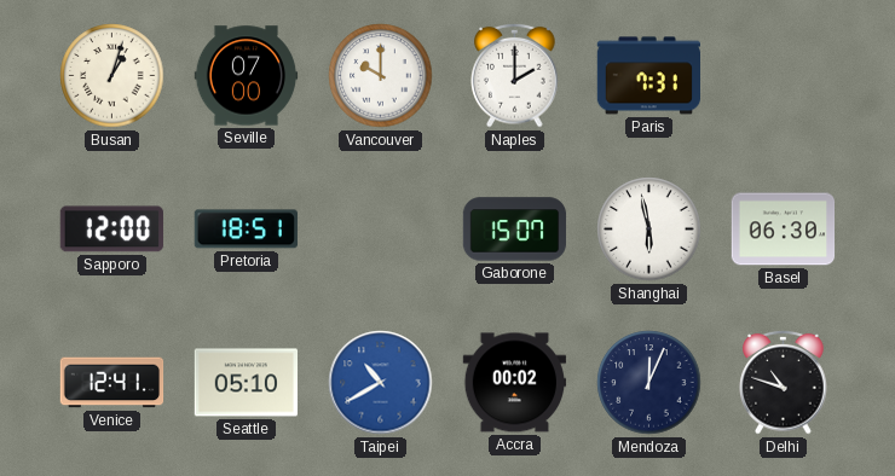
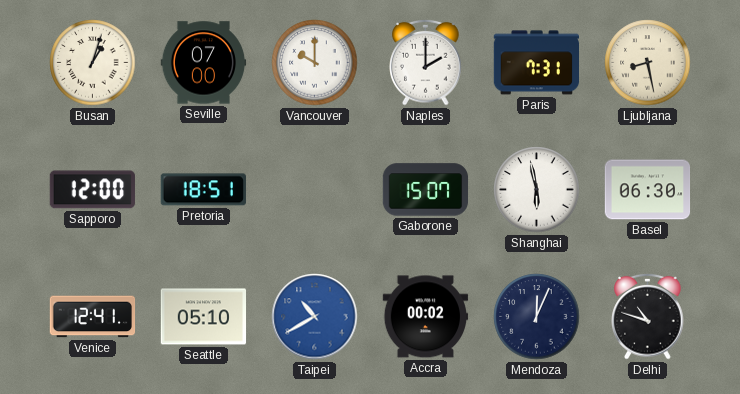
Ljubljana: none -> 8:28 (648, 63)
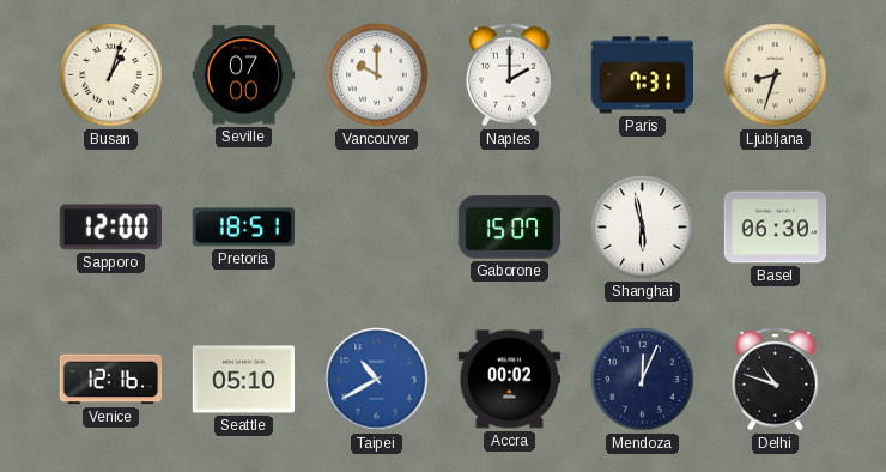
Ljubljana: 8:28 -> 8:33 (776, 75)
Venice: 12:41 -> 12:16 (111, 380)
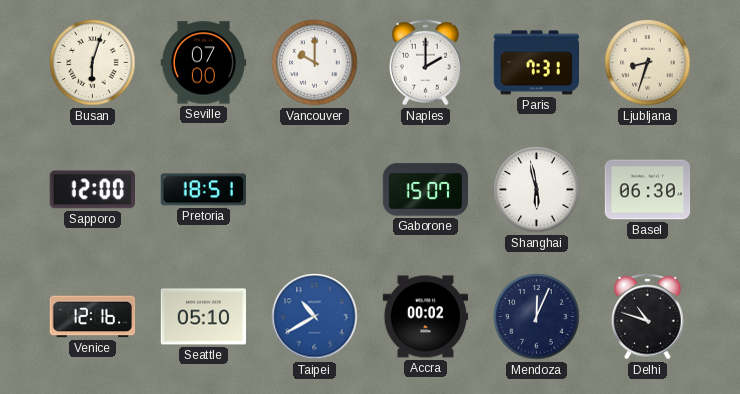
Busan: 1:03 -> 6:03 (93, 63)
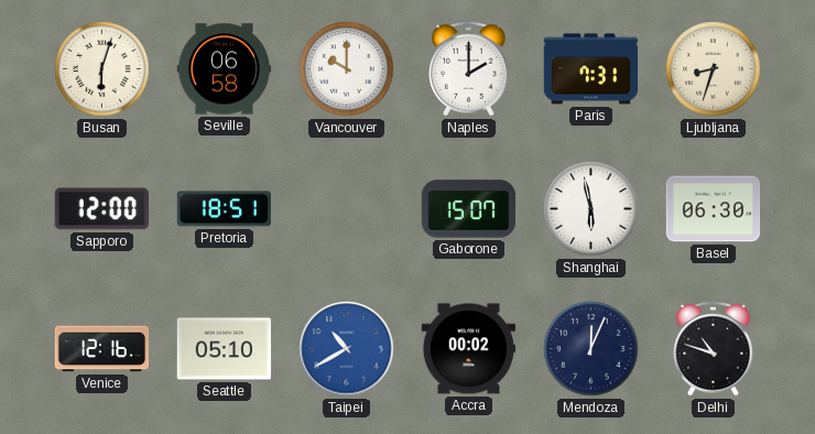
Seville: 07:00 -> 06:58 (225, 69)
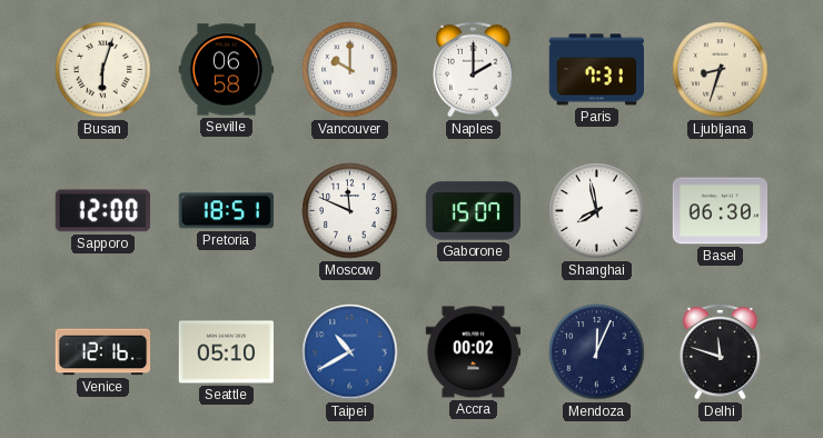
Moscow: none -> 11:49 (350, 211)
Shanghai: 5:58 -> 7:58 (597, 211)
Delhi: 10:48 -> 11:48 (721, 351)
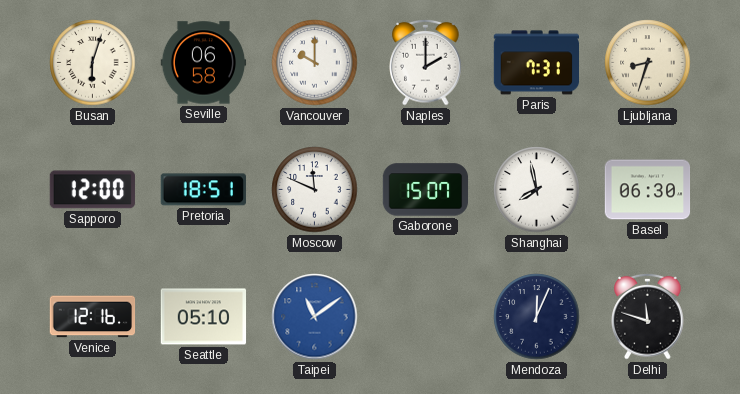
Taipei: 10:40 -> 11:09 (315, 317)
Accra: 00:02 -> none (474, 352)
